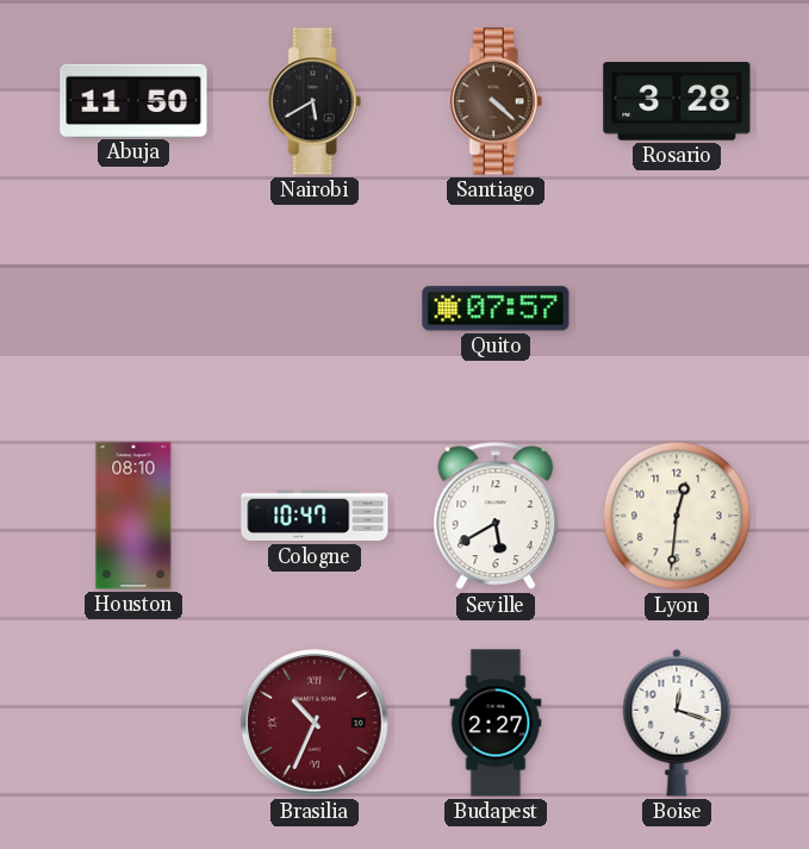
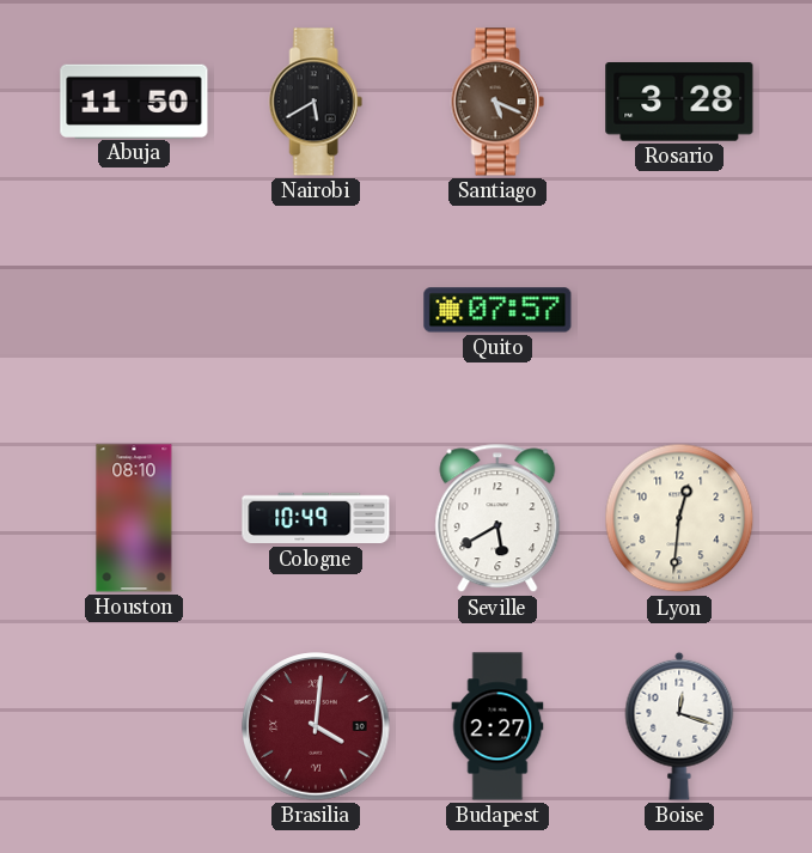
Santiago: 4:22 -> 5:19 (497, 102)
Cologne: 10:47 -> 10:49 (316, 518)
Brasilia: 10:34 -> 4:01 (316, 726)
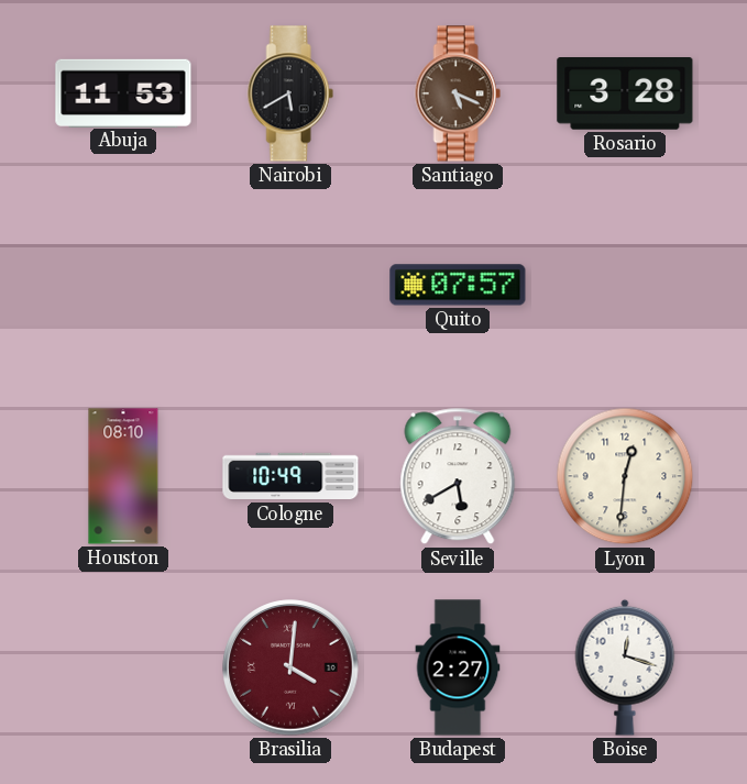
Abuja: 11:50 -> 11:53 (123, 92)
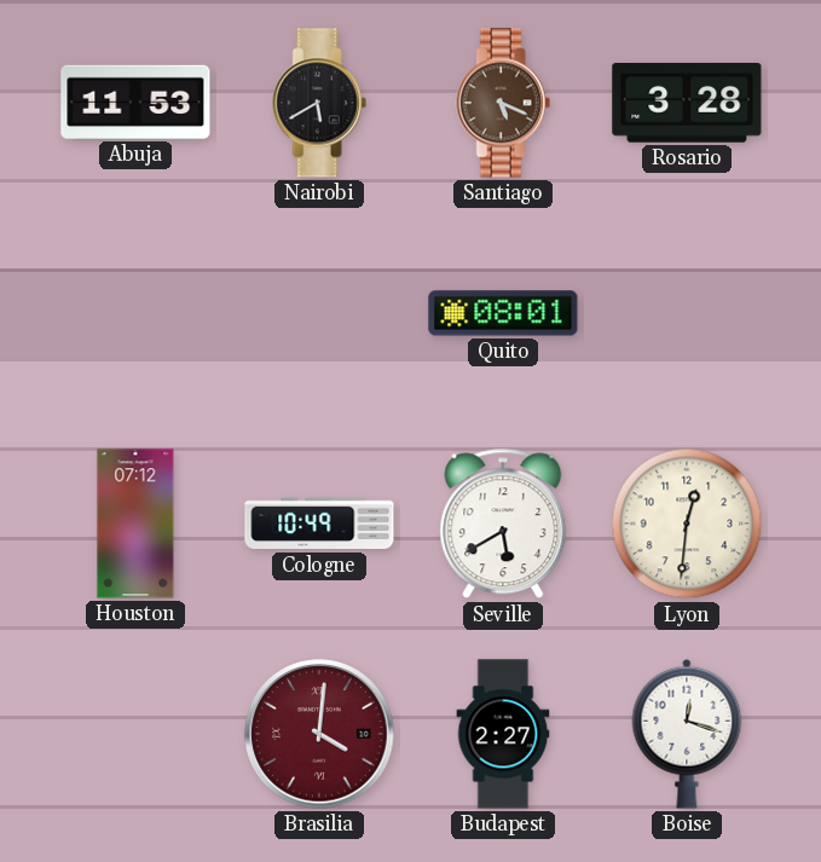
Quito: 07:57 -> 08:01 (503, 313)
Houston: 08:10 -> 07:12 (135, 523)
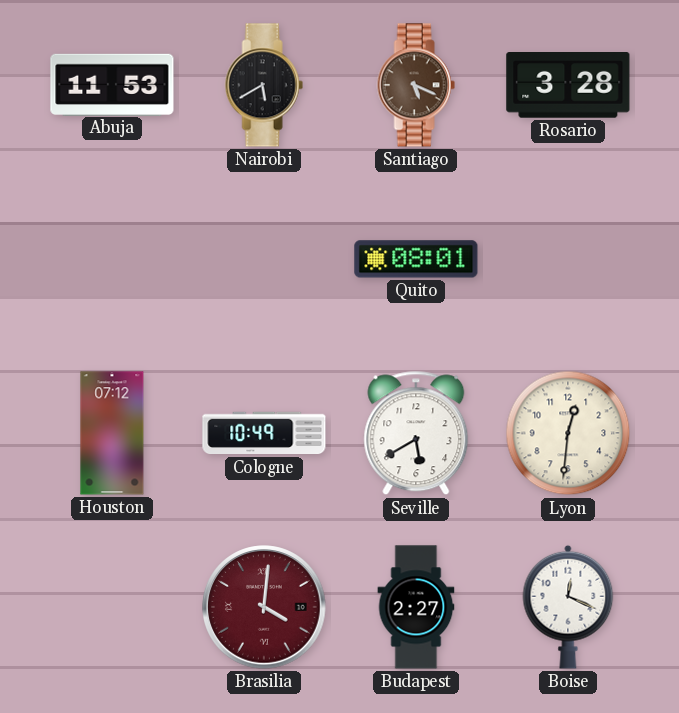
Boise: 12:18 -> 12:19 (568, 607)
